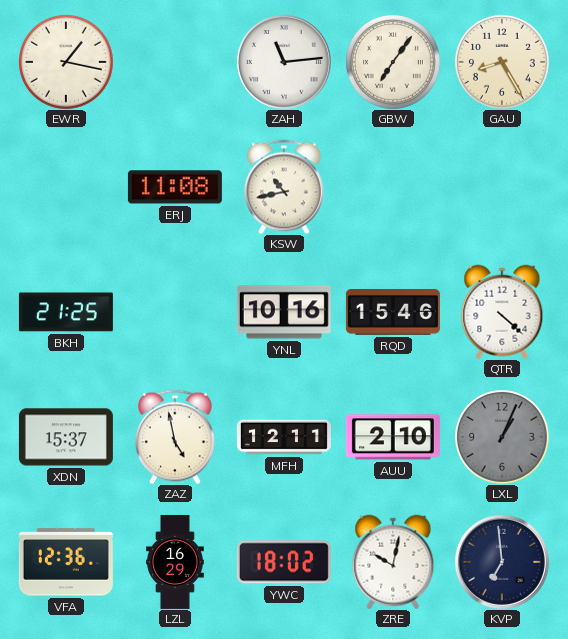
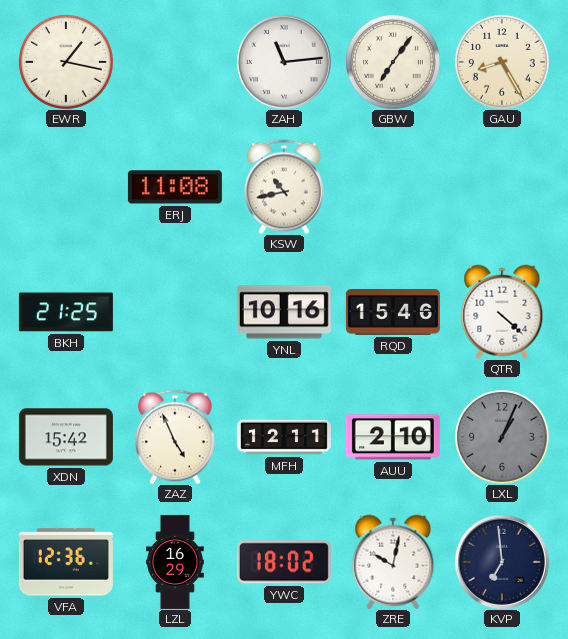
XDN: 15:37 -> 15:42 (66, 437)
ZAZ: 4:58 -> 4:56 (176, 437)
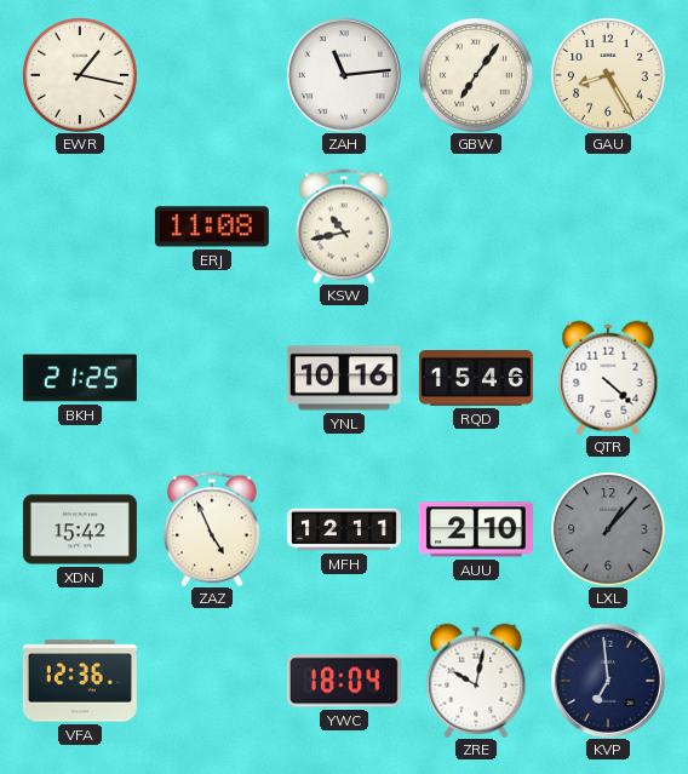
LXL: 1:04 -> 1:07 (608, 529)
LZL: 16:29 -> none (175, 562)
YWC: 18:02 -> 18:04 (344, 681)
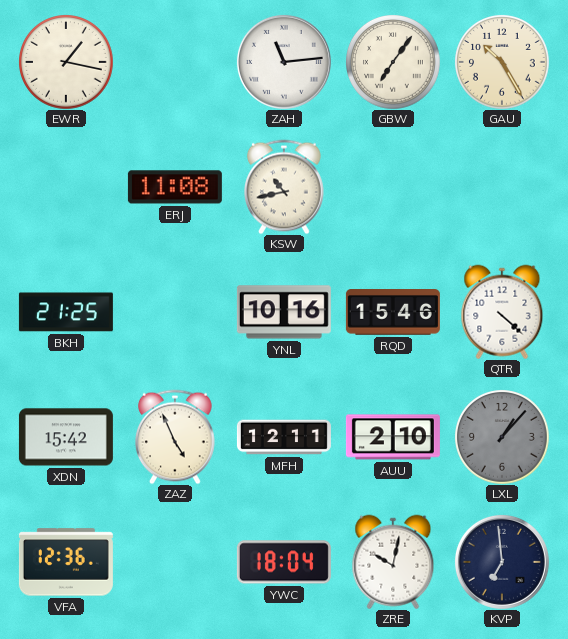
GAU: 8:25 -> 10:25 (502, 62)
